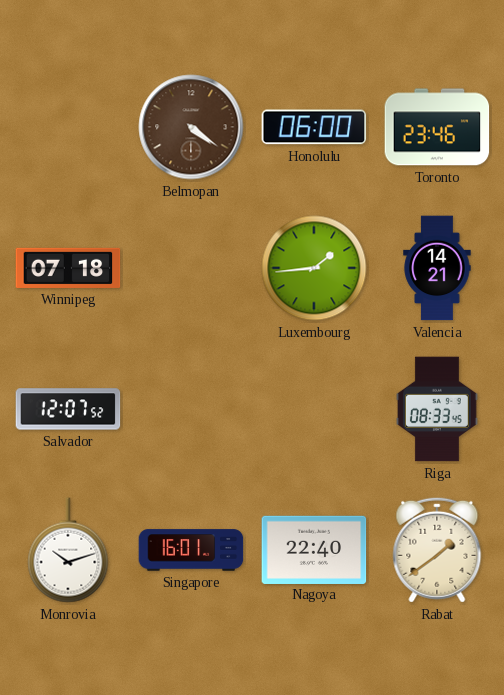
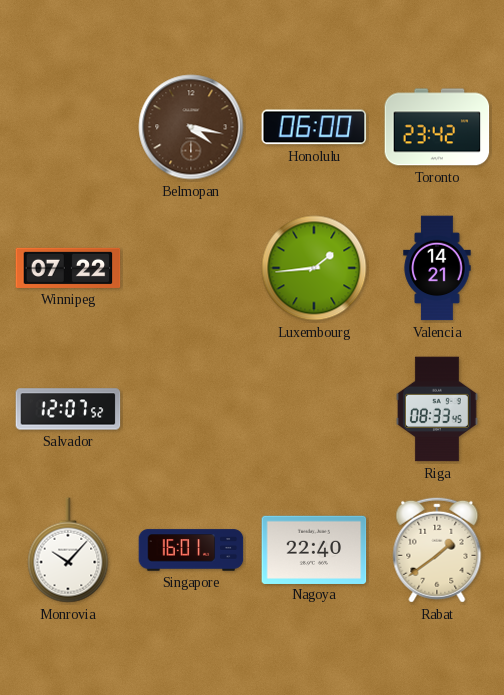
Belmopan: 4:21 -> 4:17 (191, 127)
Toronto: 23:46 -> 23:42 (437, 127)
Winnipeg: 07:18 -> 07:22 (68, 268)
Monrovia: 10:12 -> 10:07 (68, 550)
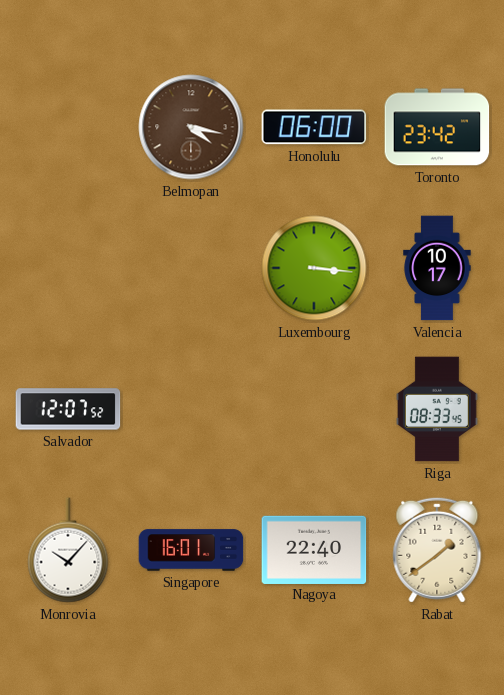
Winnipeg: 07:22 -> none (68, 268)
Luxembourg: 1:44 -> 3:16 (314, 268)
Valencia: 14:21 -> 10:17 (437, 268)
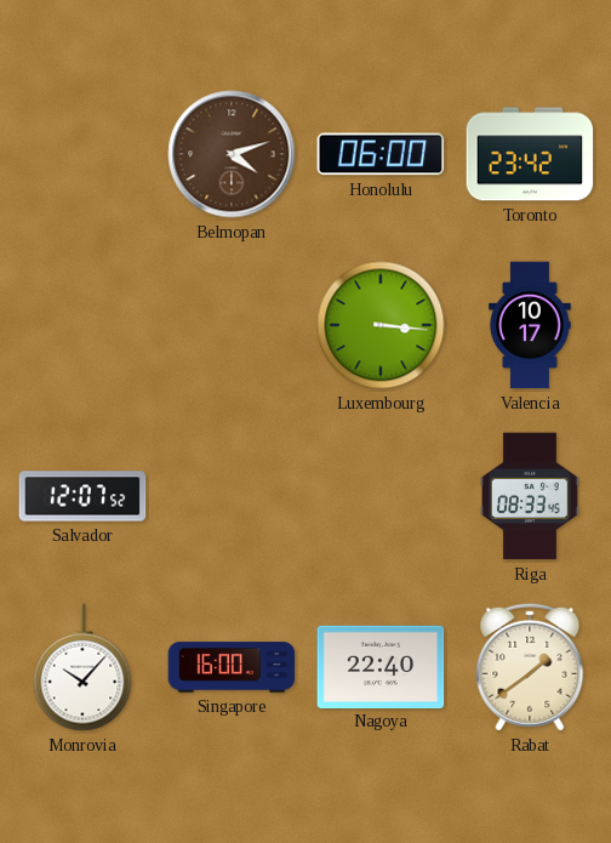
Belmopan: 4:17 -> 4:12 (232, 154)
Singapore: 16:01 -> 16:00 (232, 667)
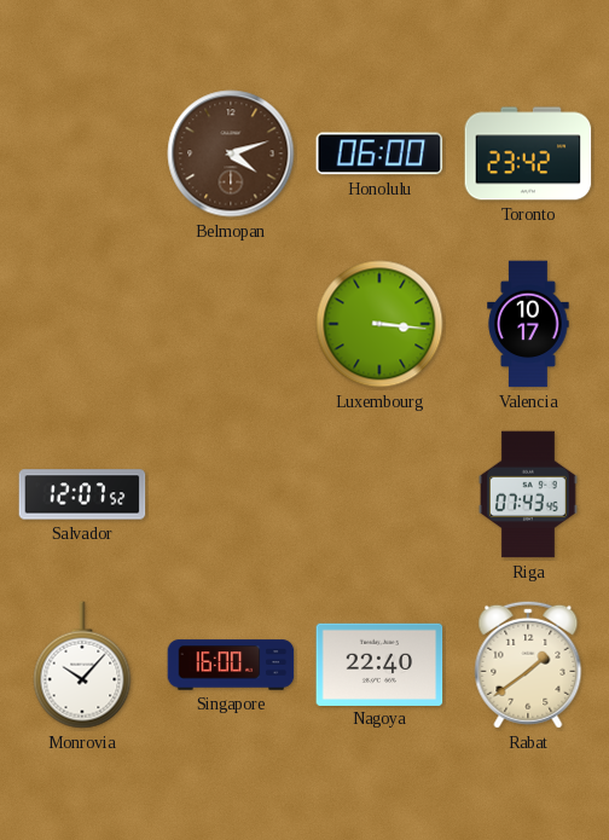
Riga: 08:33 -> 07:43 (528, 494)
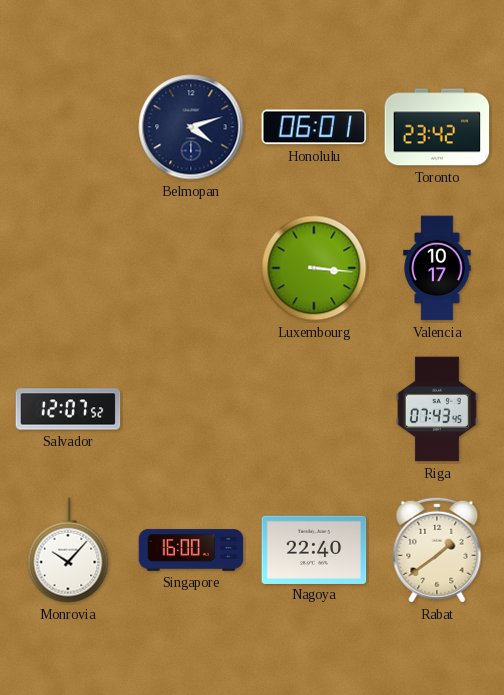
Belmopan dial: brown -> navy (191, 127)
Honolulu: 06:00 -> 06:01 (314, 127)
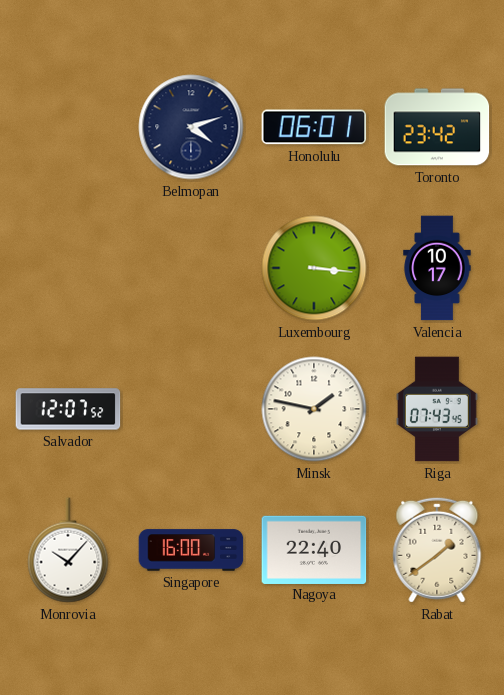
Minsk: none -> 1:47 (314, 409)
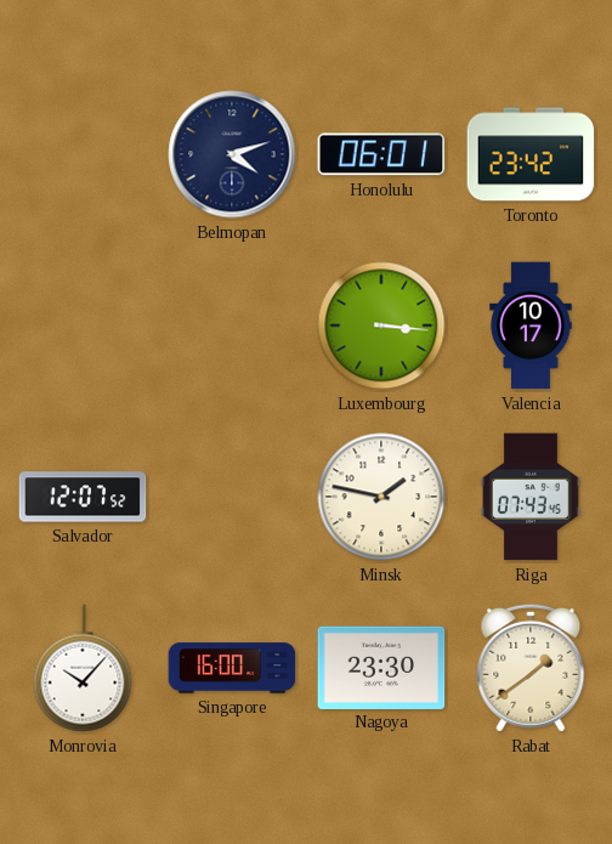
Nagoya: 22:40 -> 23:30 (381, 667)
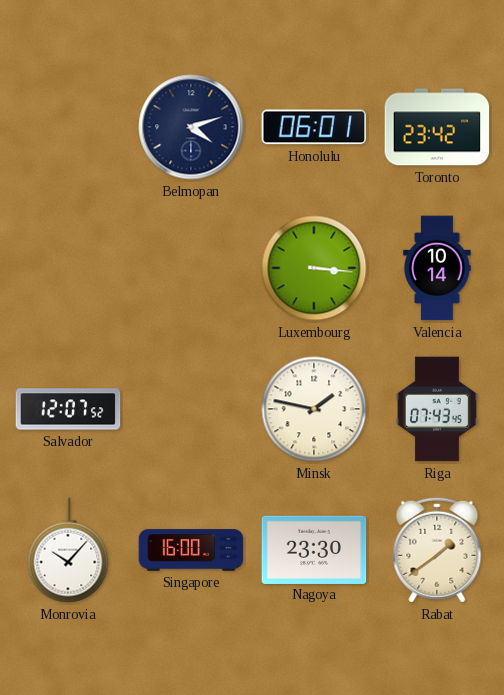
Valencia: 10:17 -> 10:14 (437, 268)
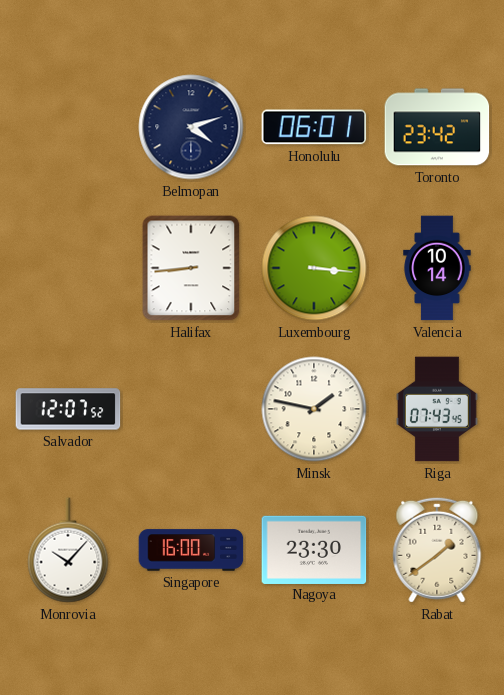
Halifax: none -> 8:44 (191, 268)
